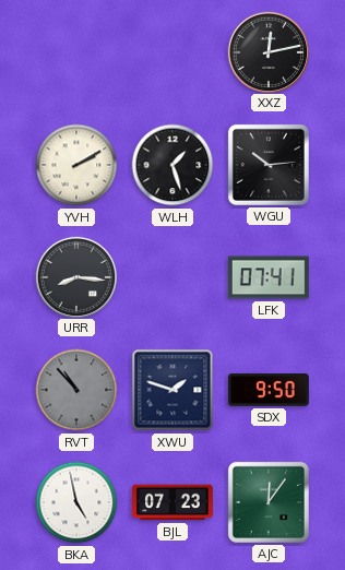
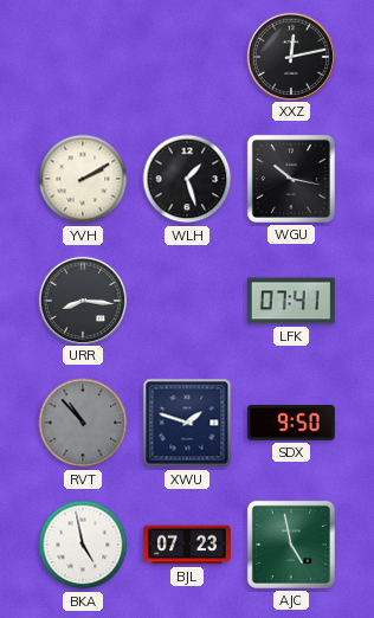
WGU: 10:14 -> 10:17 (291, 179)
AJC: 12:06 -> 4:58 (291, 545)
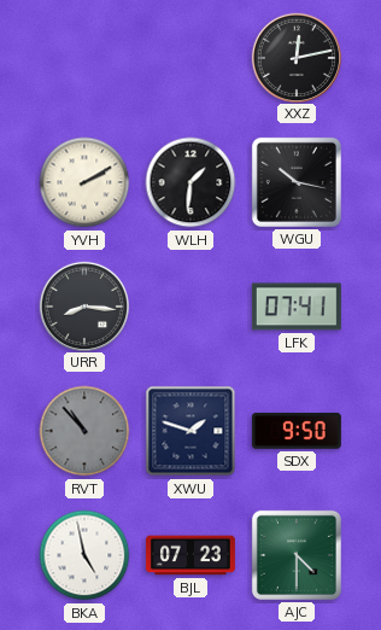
WLH: 1:27 -> 1:31 (190, 182)
AJC: 4:58 -> 4:30 (297, 555)
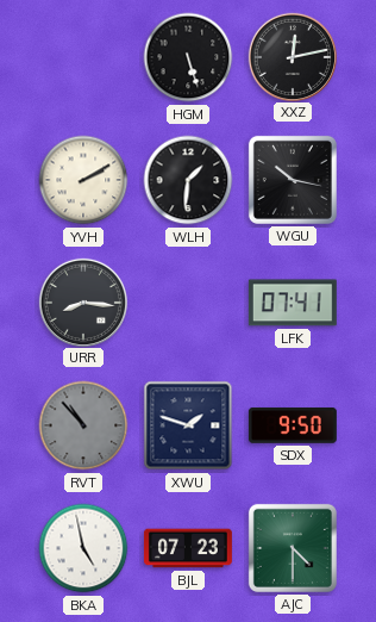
HGM: none -> 5:27 (188, 57)
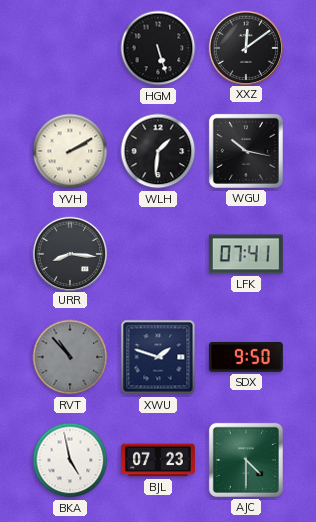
XXZ: 12:13 -> 12:09 (245, 47)
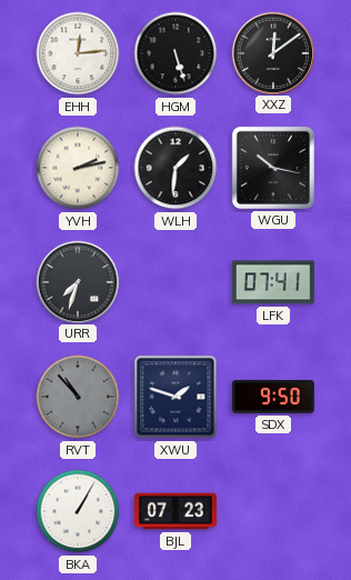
EHH: none -> 12:14 (78, 53)
YVH: 2:10 -> 2:13 (78, 168)
URR: 8:16 -> 7:33 (77, 281)
BKA: 4:58 -> 1:05 (78, 511)
AJC: 4:30 -> none (246, 460)
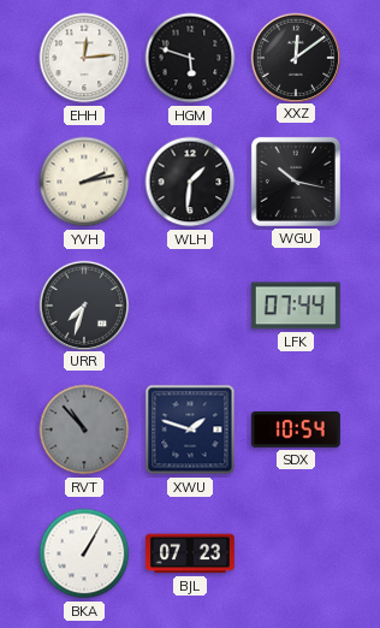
HGM: 5:27 -> 5:48 (190, 58)
LFK: 07:41 -> 07:44 (296, 306)
SDX: 9:50 -> 10:54 (296, 429)
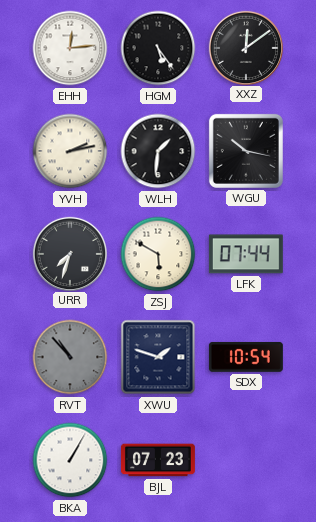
HGM: 5:48 -> 5:24 (158, 48)
ZSJ: none -> 5:50 (158, 254)
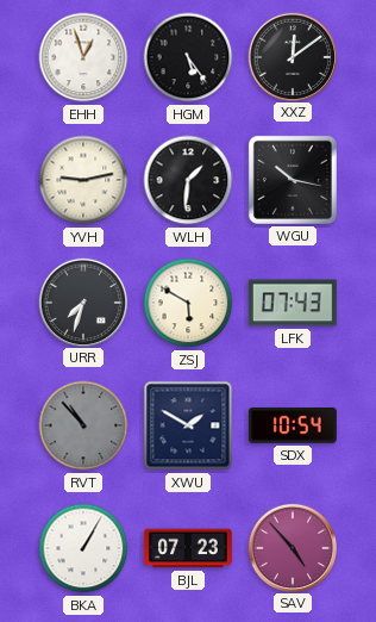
EHH: 12:14 -> 12:57 (83, 57)
YVH: 2:13 -> 9:13 (83, 180)
LFK: 07:44 -> 07:43 (293, 303)
XWU: 1:48 -> 1:50 (188, 425)
SAV: none -> 4:53 (292, 547)
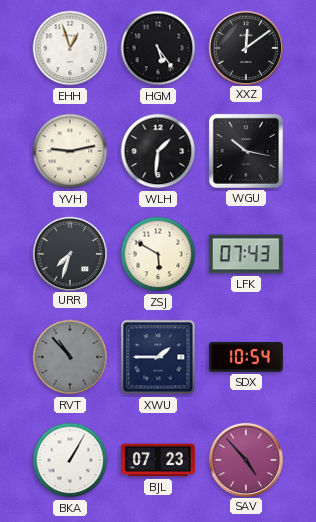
XWU: 1:50 -> 1:45 (158, 357)
